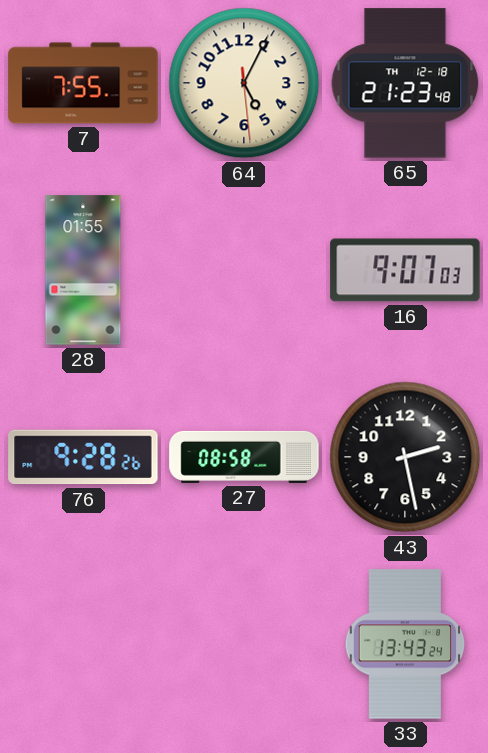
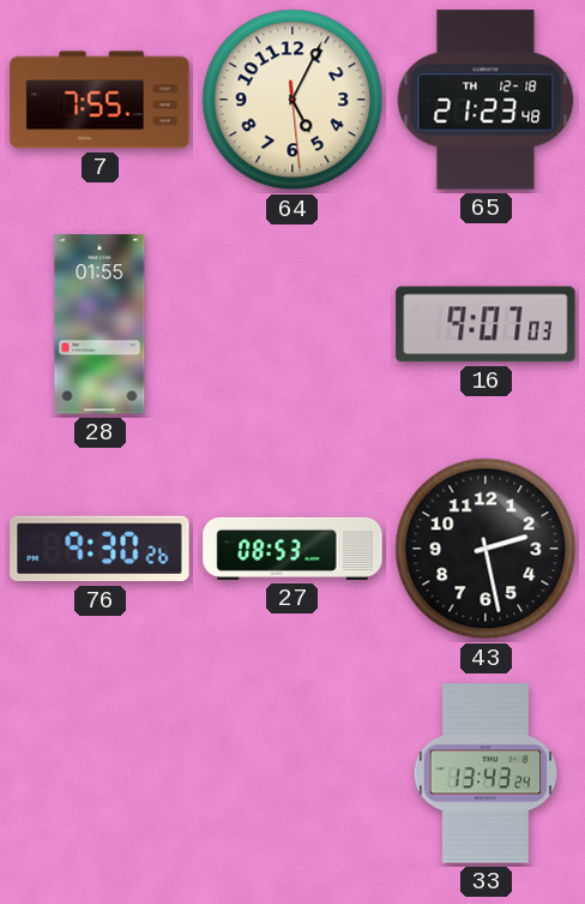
76: 9:28 -> 9:30 (99, 549)
27: 08:58 -> 08:53 (292, 549)
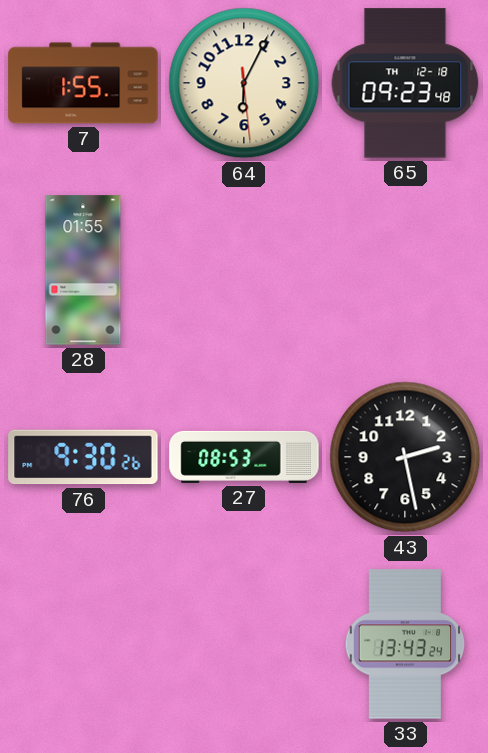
7: 7:55 -> 1:55 (83, 83)
64: 5:04 -> 6:04 (244, 83)
65: 21:23 -> 09:23 (405, 83)
16: 9:07 -> none (486, 324)
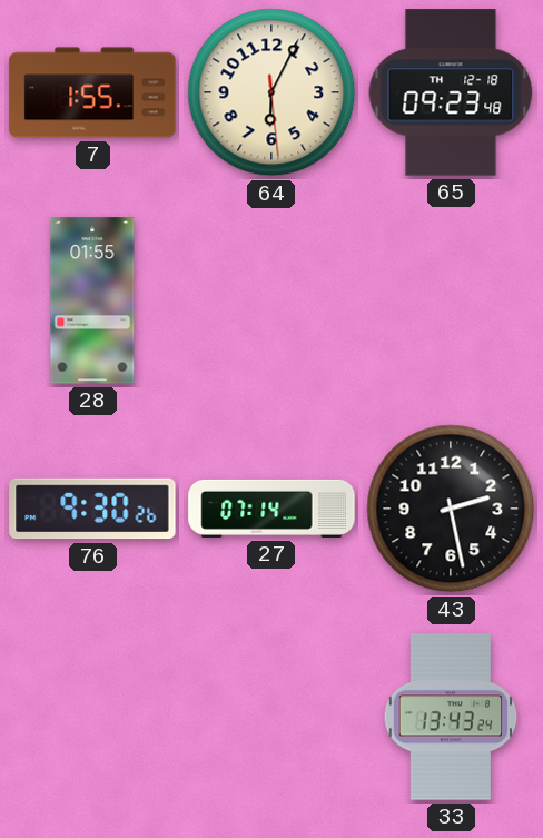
27: 08:53 -> 07:14 (271, 509)
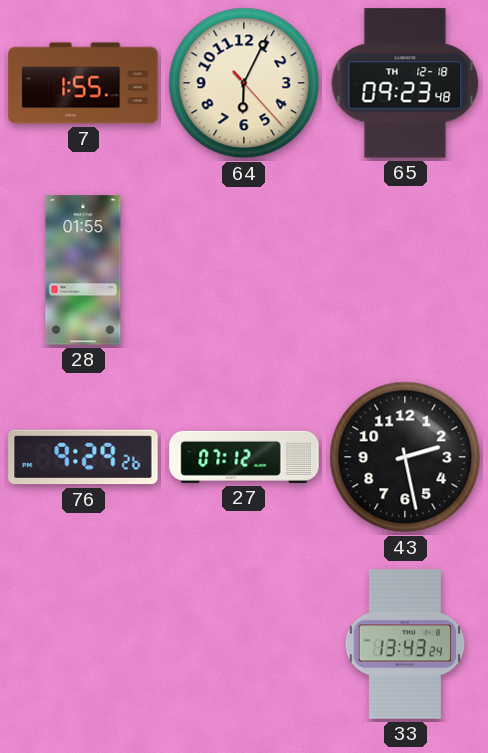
64: 6:04:29 -> 6:04:23 (244, 83)
76: 9:30 -> 9:29 (83, 457)
27: 07:14 -> 07:12 (244, 457)
